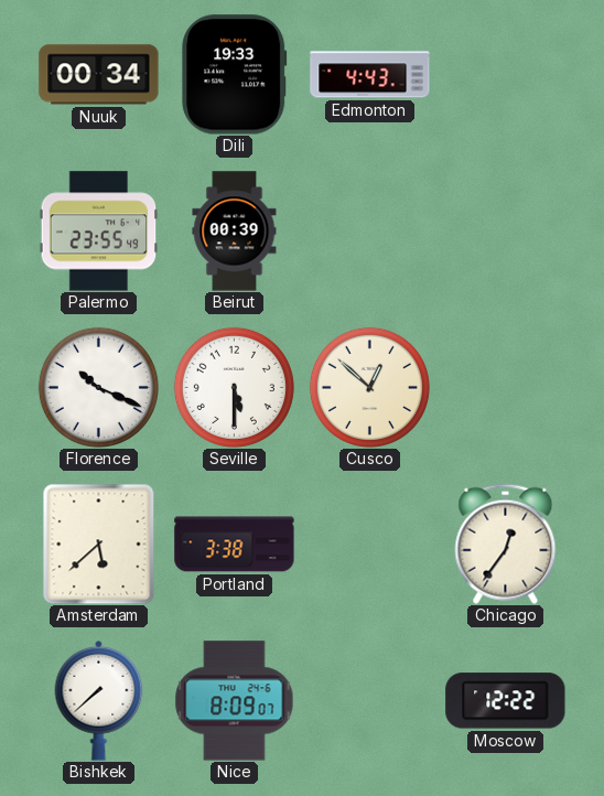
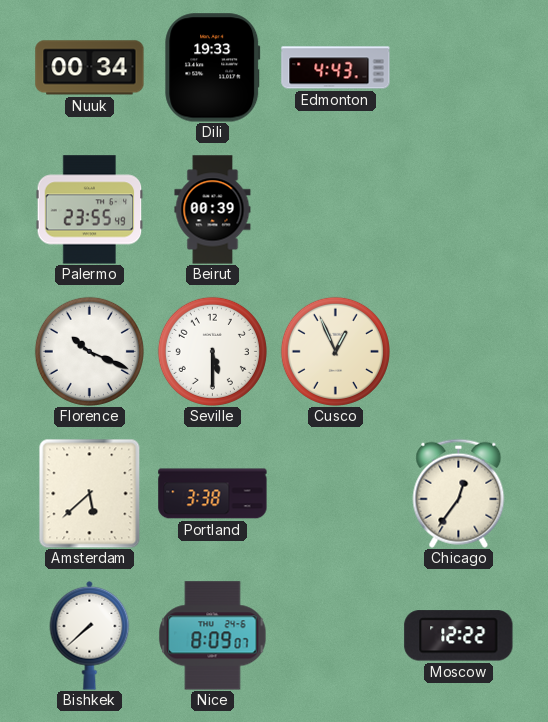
Cusco: 12:52 -> 12:56 (335, 351)
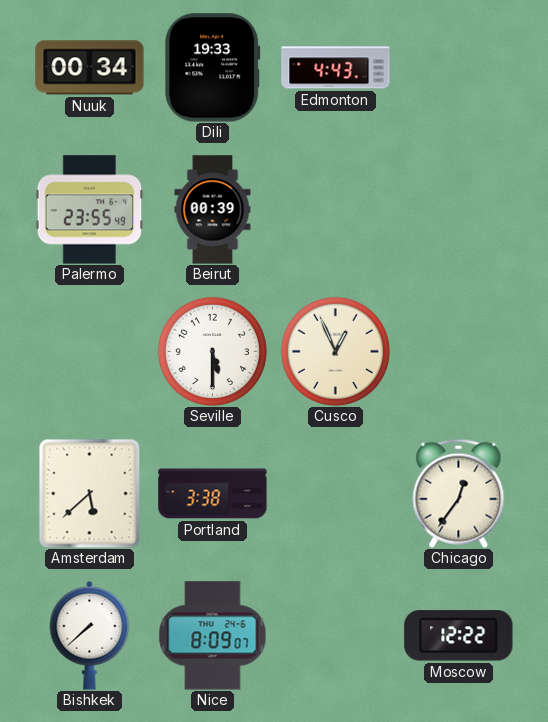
Florence: 10:19 -> none (89, 351)
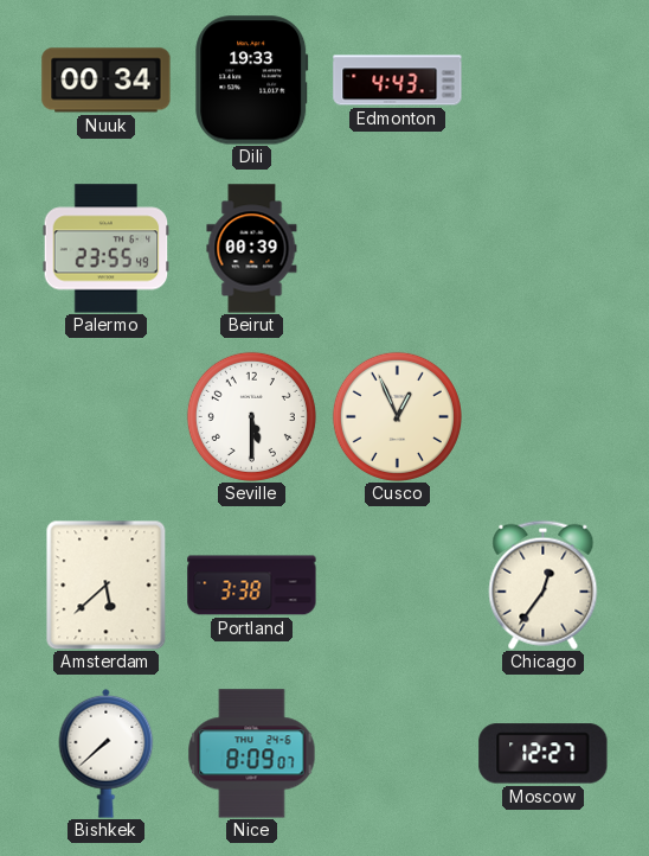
Moscow: 12:22 -> 12:27 (544, 754)
